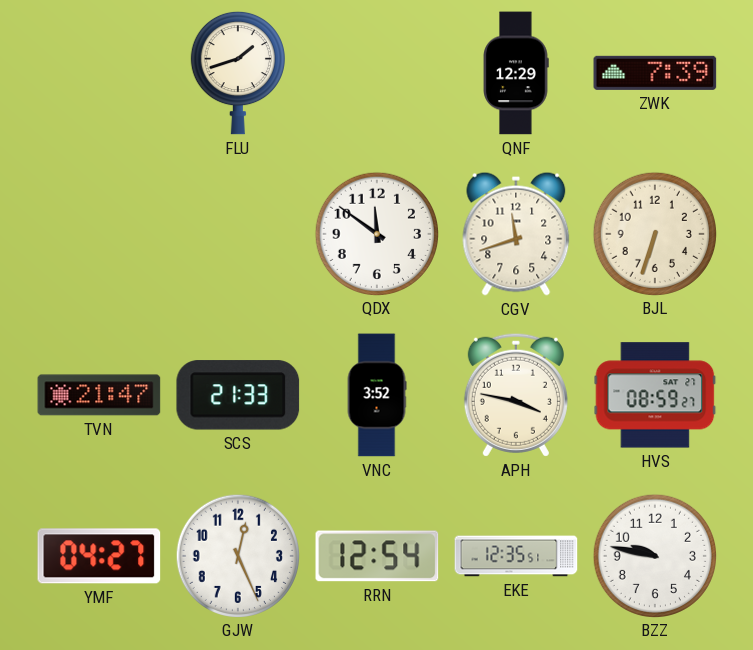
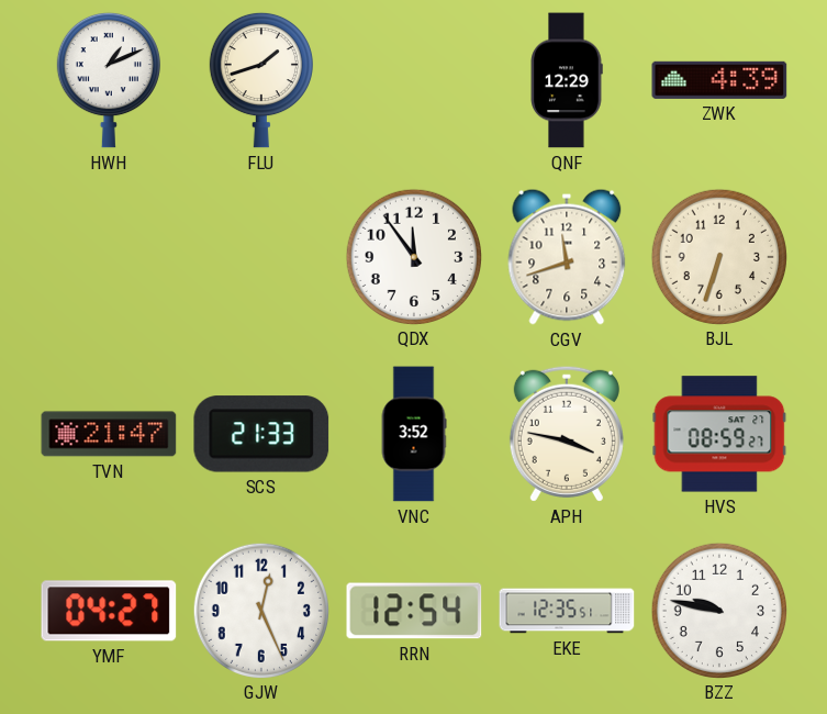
HWH: none -> 1:11 (109, 80)
ZWK: 7:39 -> 4:39 (719, 80)
QDX: 11:51 -> 11:54 (413, 256)
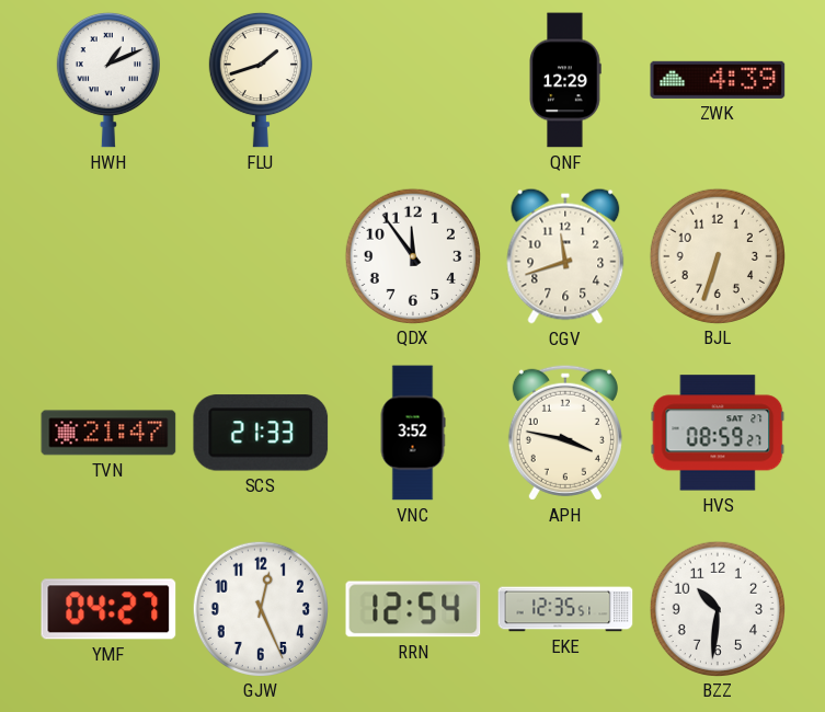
BZZ: 9:47 -> 10:31 (717, 608)
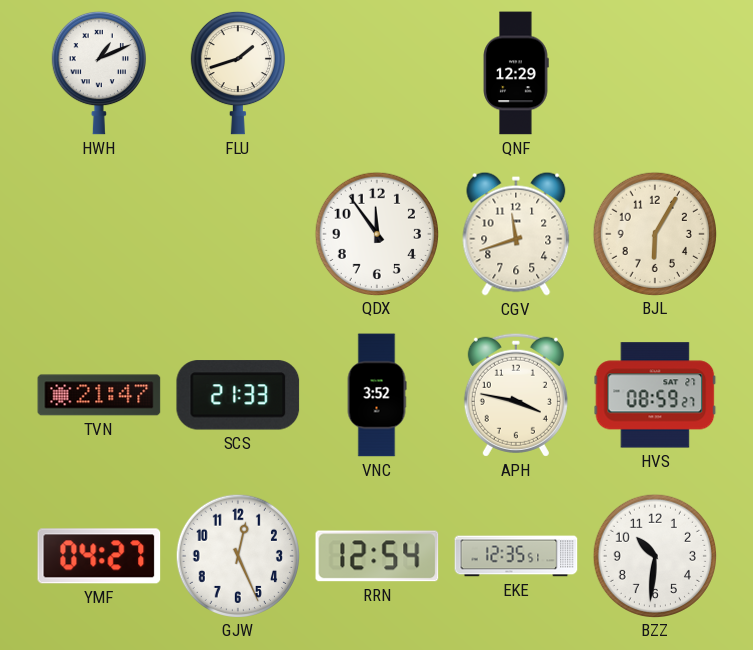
ZWK: 4:39 -> none (718, 80)
BJL: 6:33 -> 6:05 (654, 233)
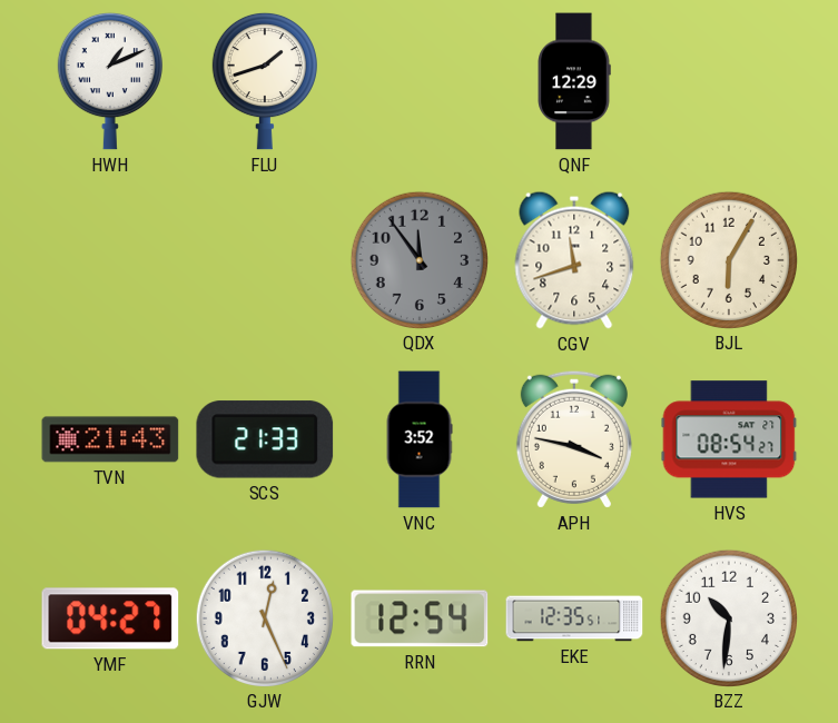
QDX dial: white -> grey (418, 259)
TVN: 21:47 -> 21:43 (110, 439)
HVS: 08:59 -> 08:54 (729, 439)
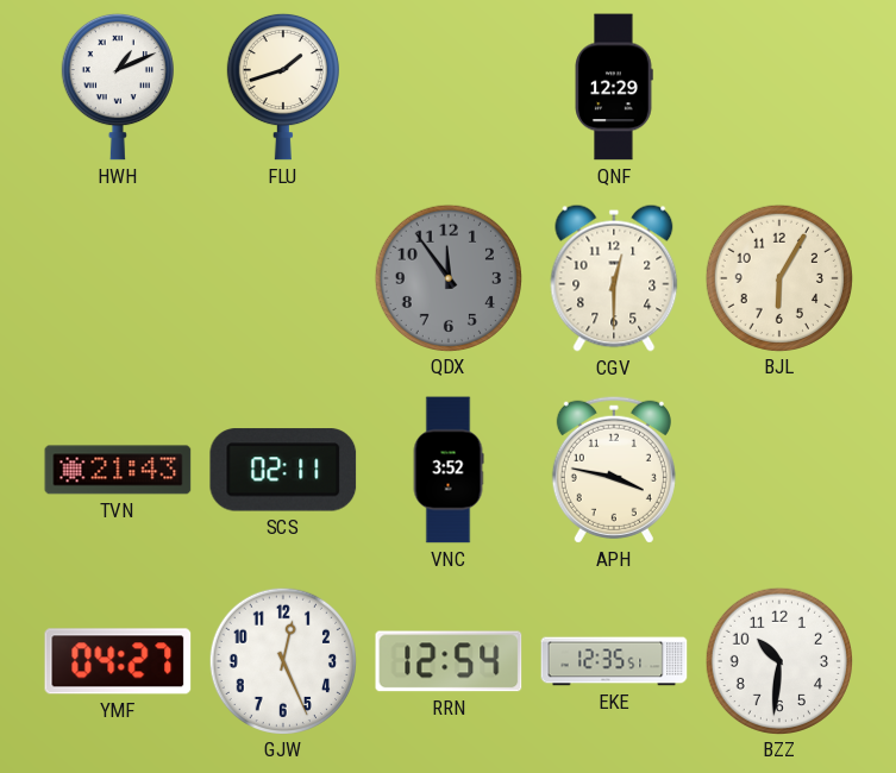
CGV: 11:42 -> 12:30 (614, 278)
SCS: 21:33 -> 02:11 (283, 470)
HVS: 08:54 -> none (729, 439)
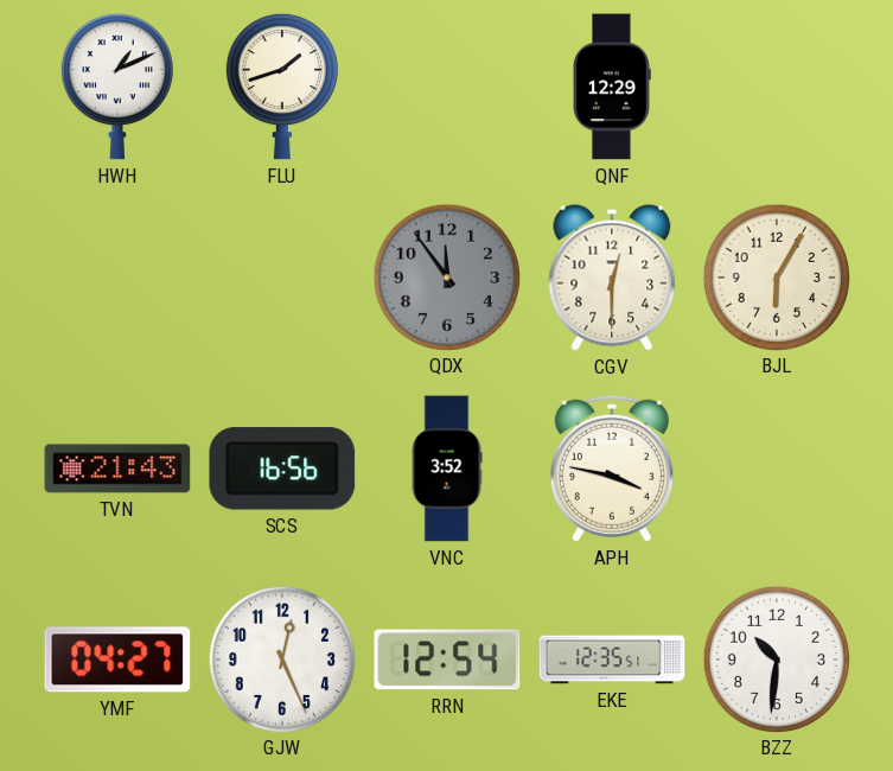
SCS: 02:11 -> 16:56 (282, 469)
